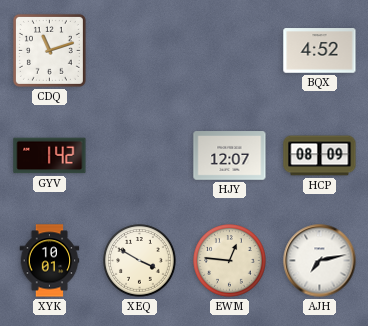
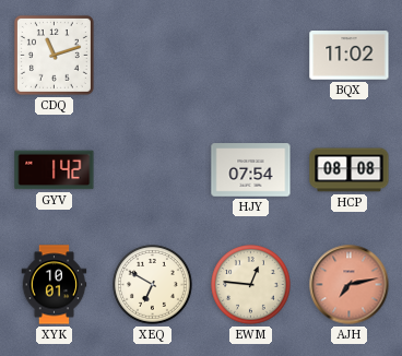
BQX: 4:52 -> 11:02 (350, 56)
HJY: 12:07 -> 07:54 (251, 170)
HCP: 08:09 -> 08:08 (350, 170)
XEQ: 3:50 -> 6:50 (153, 285)
AJH dial: white -> salmon (350, 285)
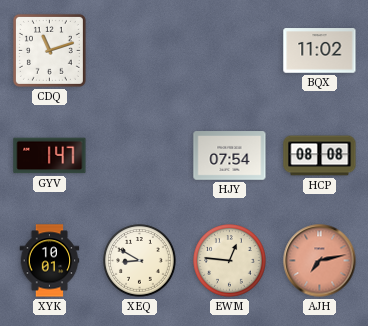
GYV: 1:42 -> 1:47 (50, 156)
XEQ: 6:50 -> 8:50 (140, 261)
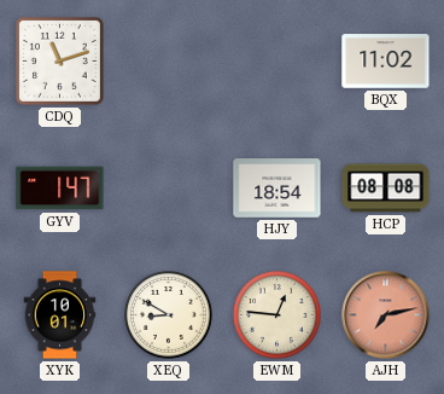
HJY: 07:54 -> 18:54 (277, 189)
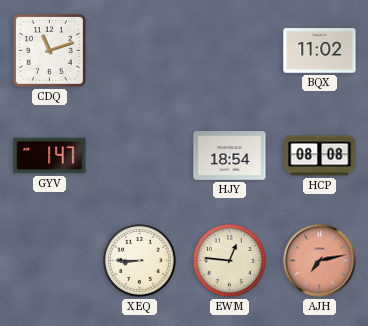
XYK: 10:01 -> none (60, 315)
XEQ: 8:50 -> 8:45 (140, 261)
